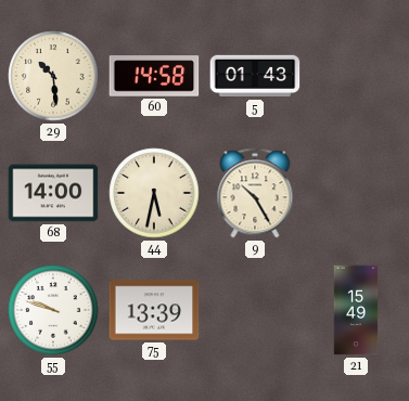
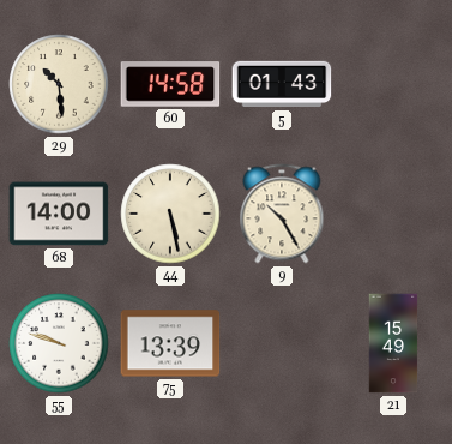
44: 5:32 -> 5:28 (170, 214)
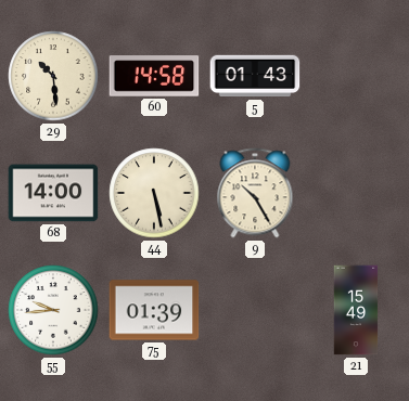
55: 9:48 -> 9:44 (53, 310)
75: 13:39 -> 01:39 (154, 310)
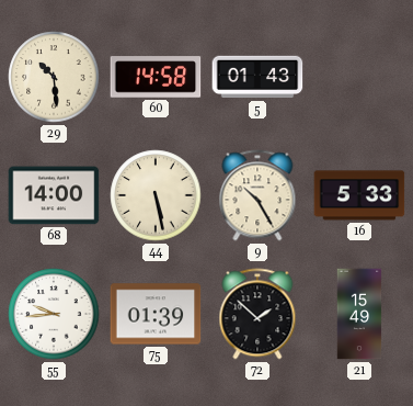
16: none -> 5:33 (359, 195)
72: none -> 1:52 (257, 314)
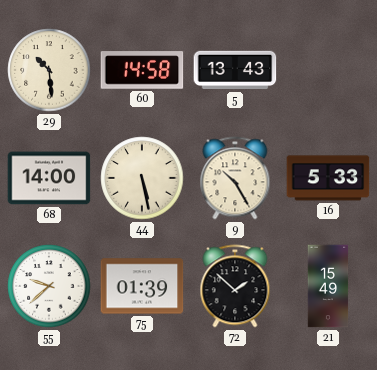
5: 01:43 -> 13:43 (235, 70)
55: 9:44 -> 9:38 (49, 286)
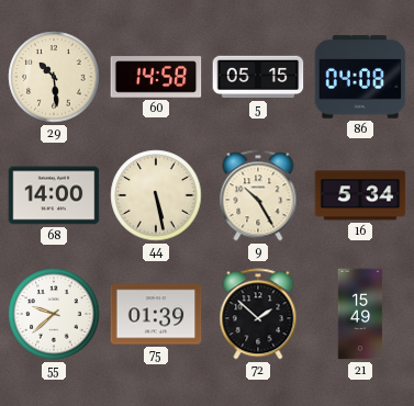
5: 13:43 -> 05:15 (258, 77)
86: none -> 04:08 (360, 77)
16: 5:33 -> 5:34 (360, 195)
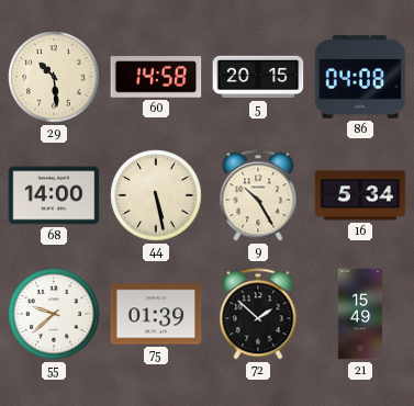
5: 05:15 -> 20:15 (258, 77)
